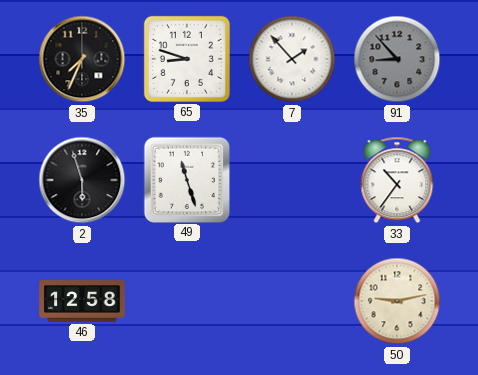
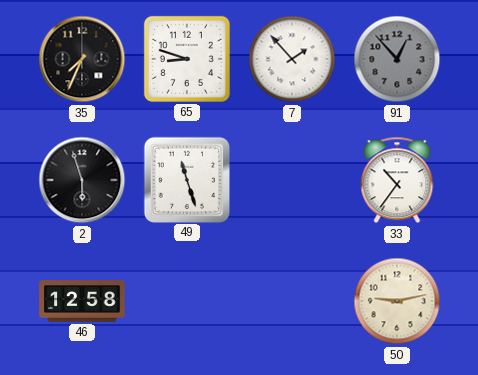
91: 8:53 -> 12:53 (397, 59)
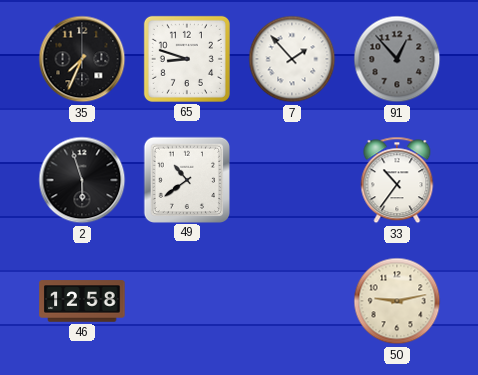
49: 11:27 -> 10:39 (186, 179)
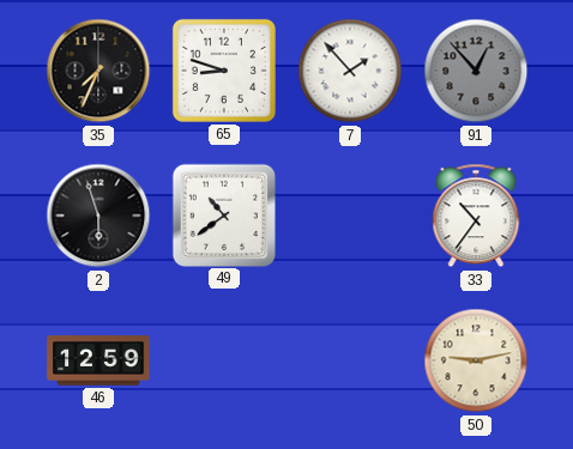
46: 12:58 -> 12:59 (98, 360)
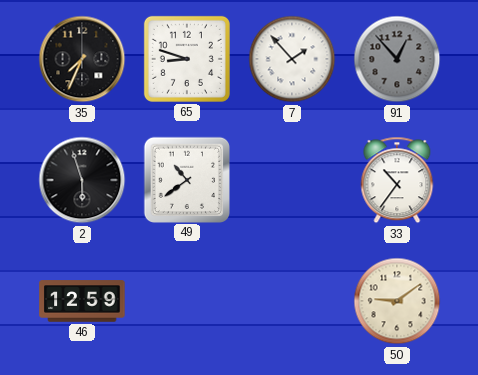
50: 9:13 -> 9:09 (397, 301)
